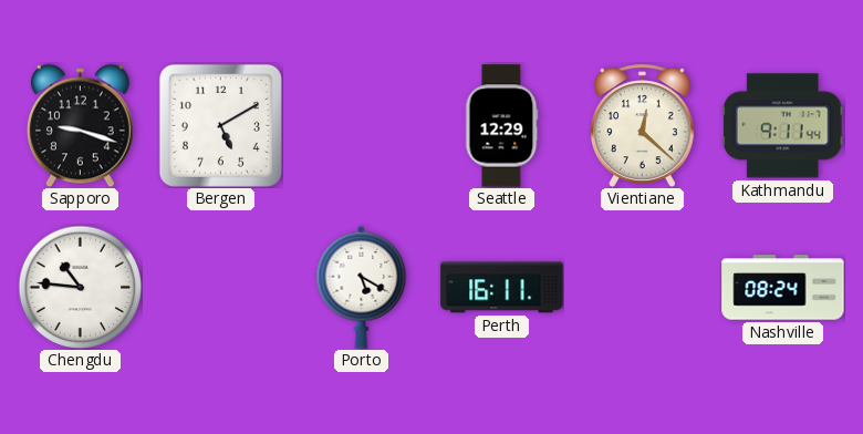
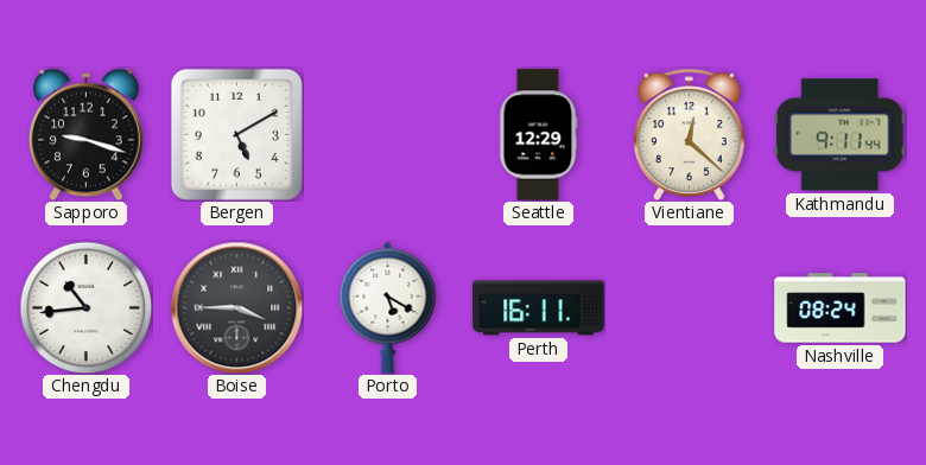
Chengdu: 10:46 -> 10:44 (85, 307)
Boise: none -> 3:45 (236, 307)
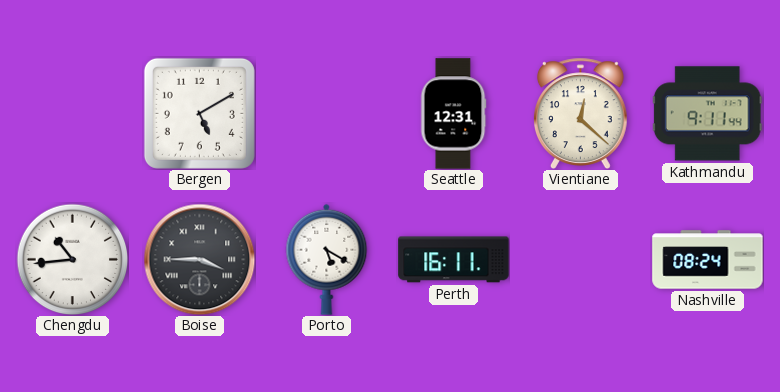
Sapporo: 9:18 -> none (85, 134)
Seattle: 12:29 -> 12:31 (453, 114)
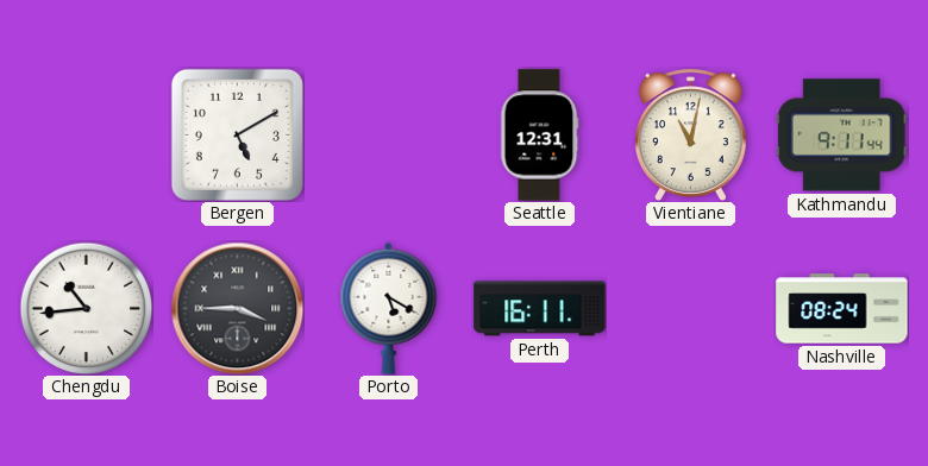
Vientiane: 12:22 -> 11:02 (690, 134)
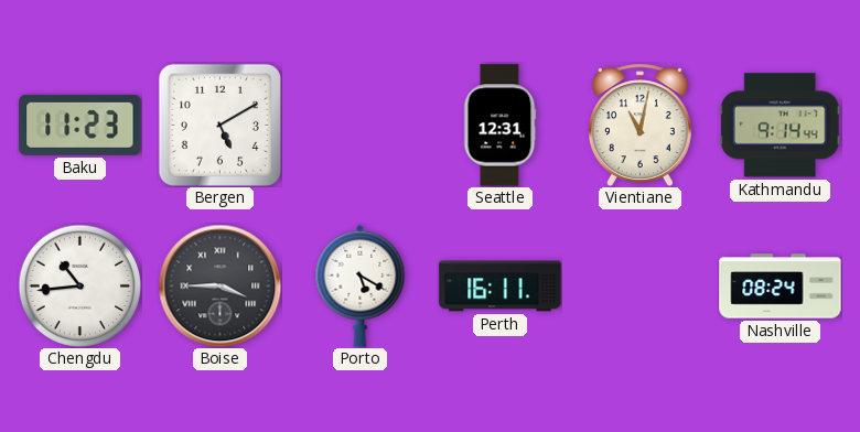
Baku: none -> 11:23 (80, 125)
Kathmandu: 9:11 -> 9:14 (780, 126)
